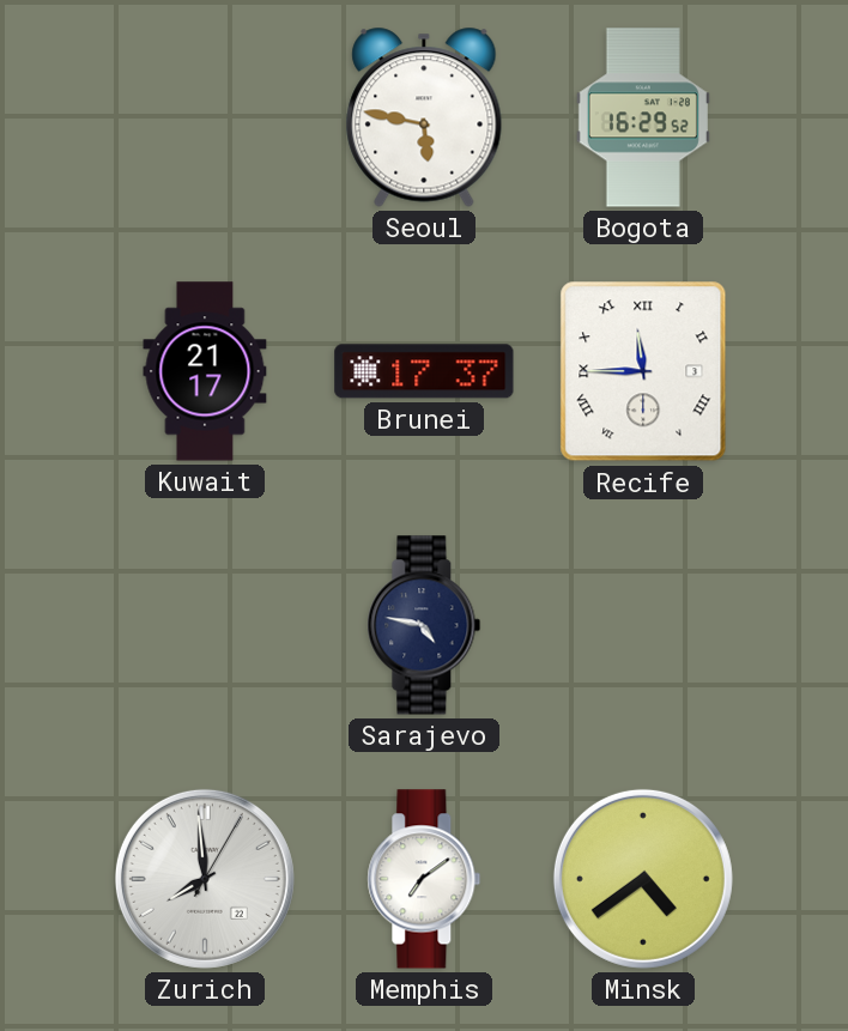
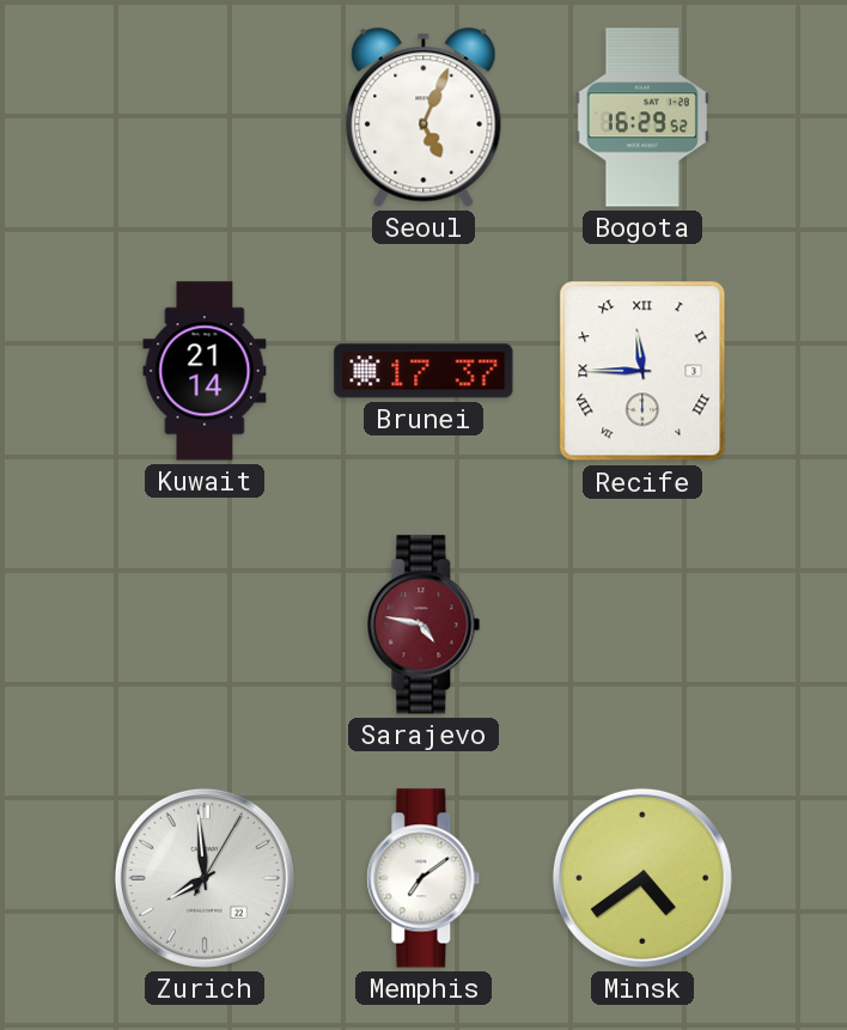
Seoul: 5:47 -> 5:04 (423, 117)
Kuwait: 21:17 -> 21:14 (205, 371)
Sarajevo dial: navy -> burgundy (423, 624)
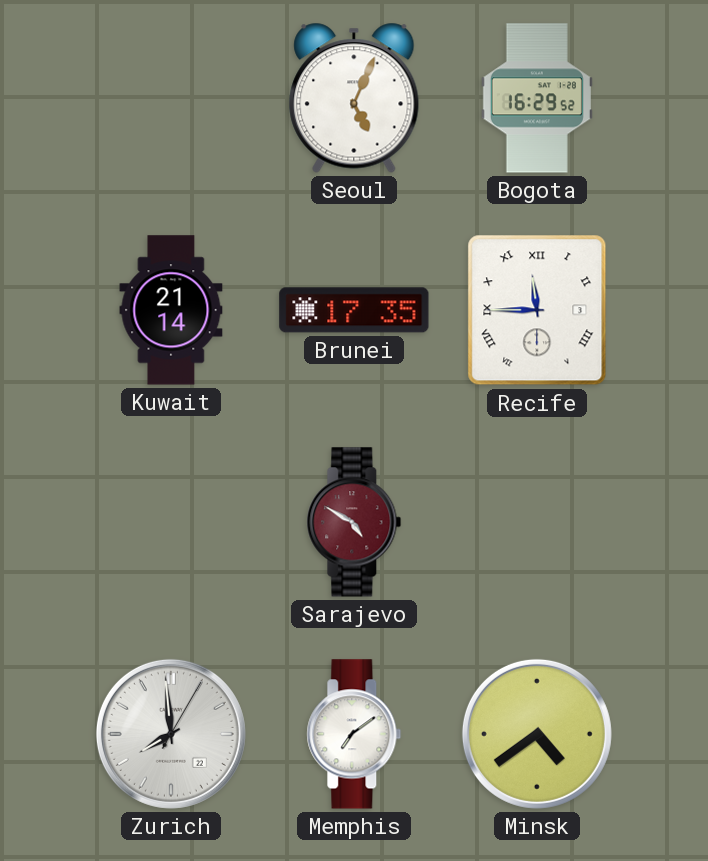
Brunei: 17:37 -> 17:35 (354, 310)
Sarajevo: 4:47 -> 4:50 (354, 522)
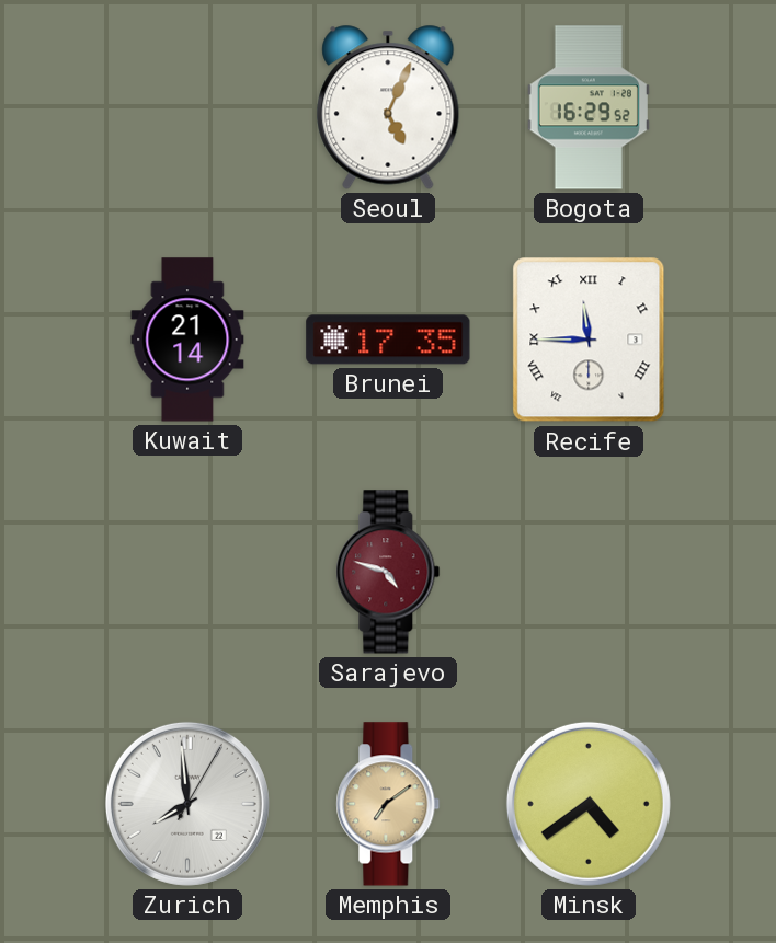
Sarajevo: 4:50 -> 4:48 (388, 572)
Memphis dial: white -> champagne (388, 804)
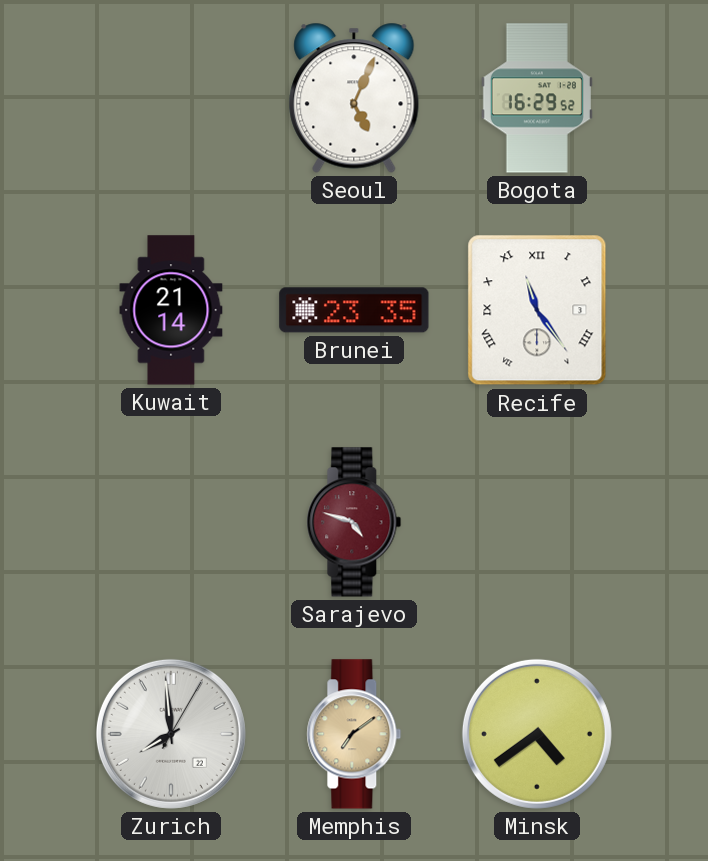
Brunei: 17:35 -> 23:35 (354, 310)
Recife: 11:45 -> 11:24 (537, 310)
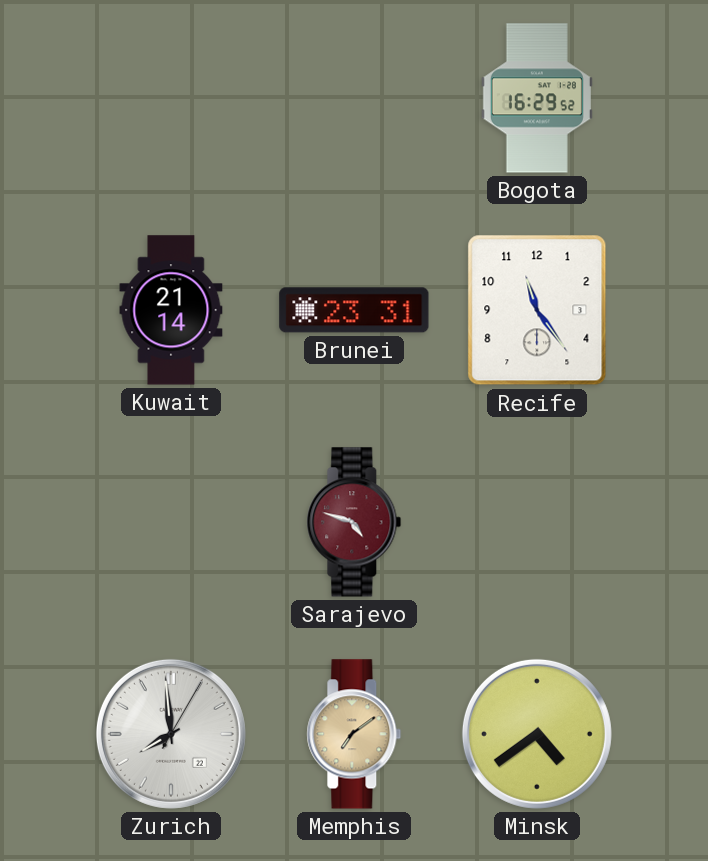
Seoul: 5:04 -> none (354, 98)
Brunei: 23:35 -> 23:31 (354, 310)
Recife numerals: Roman -> Arabic (537, 310)
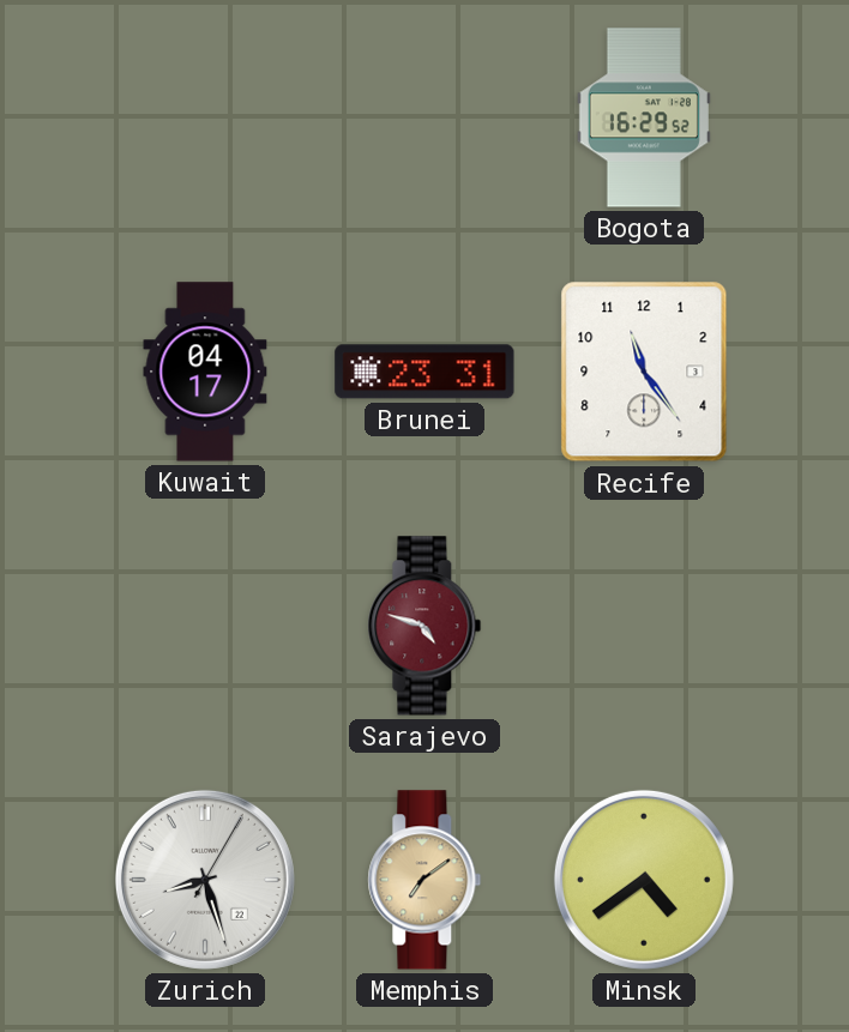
Kuwait: 21:14 -> 04:17 (205, 372)
Zurich: 7:59 -> 8:27 (205, 880)
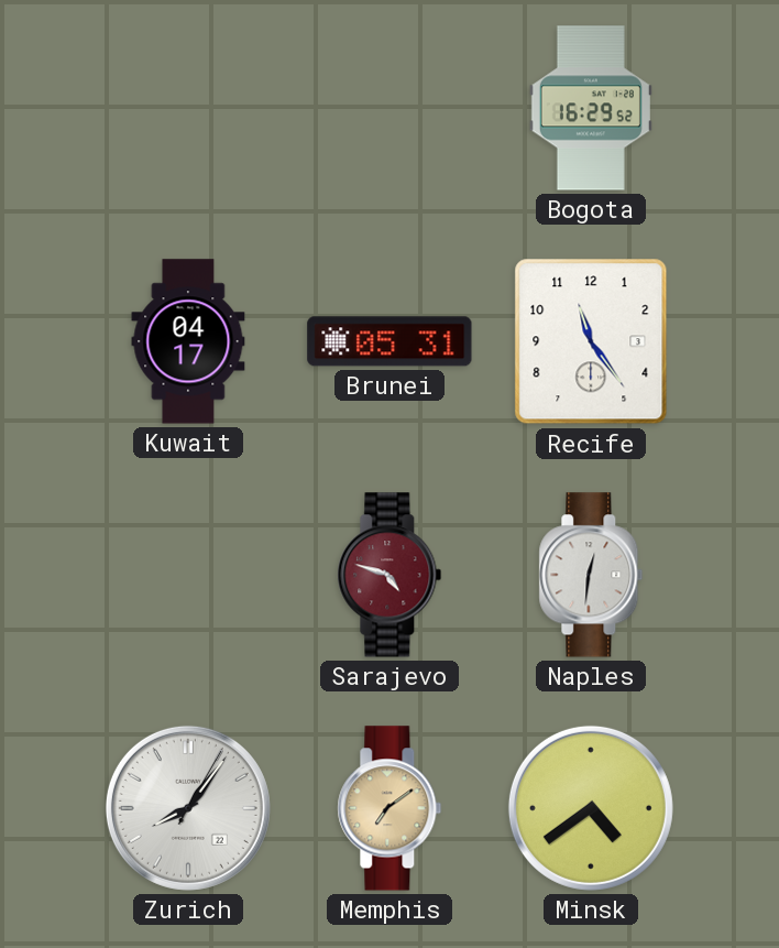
Brunei: 23:31 -> 05:31 (390, 341)
Naples: none -> 12:31 (591, 575)
Zurich: 8:27 -> 8:06 (188, 808)
